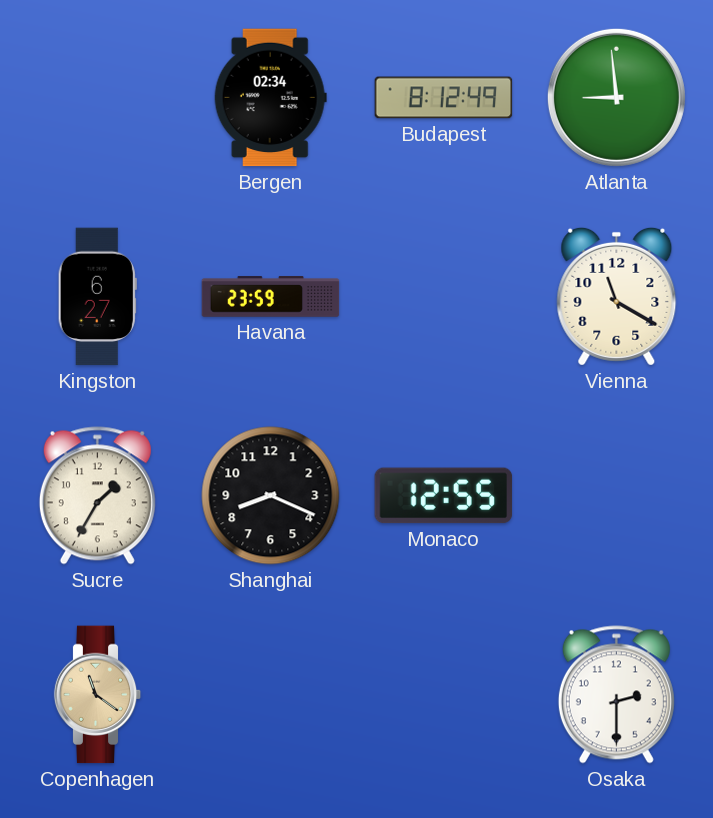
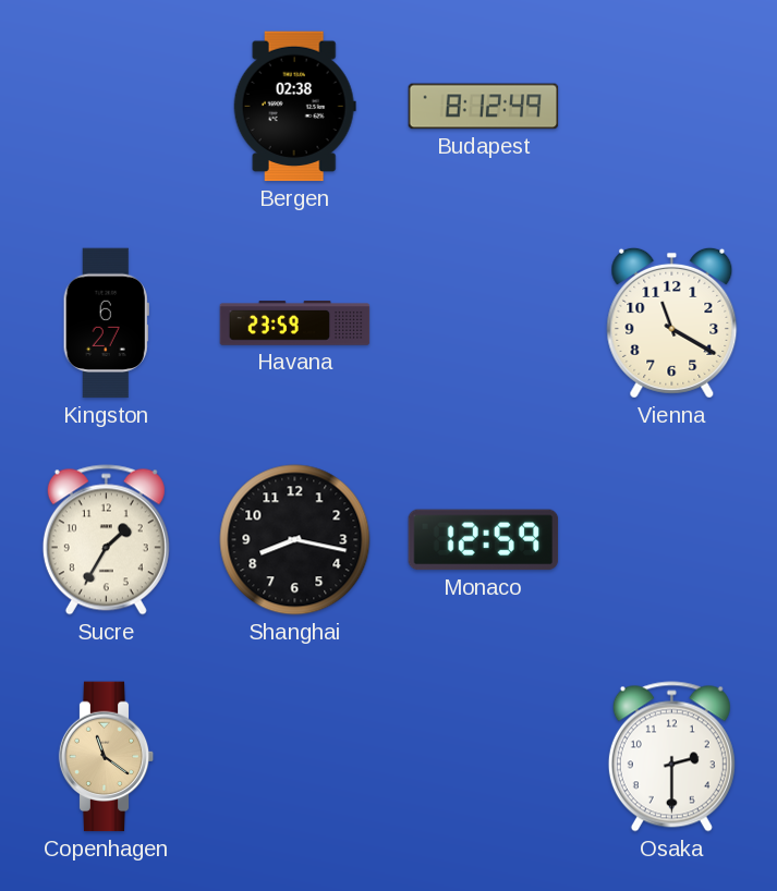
Bergen: 02:34 -> 02:38 (294, 107)
Atlanta: 8:59 -> none (616, 97)
Shanghai: 8:19 -> 8:17 (295, 540)
Monaco: 12:55 -> 12:59 (484, 540)
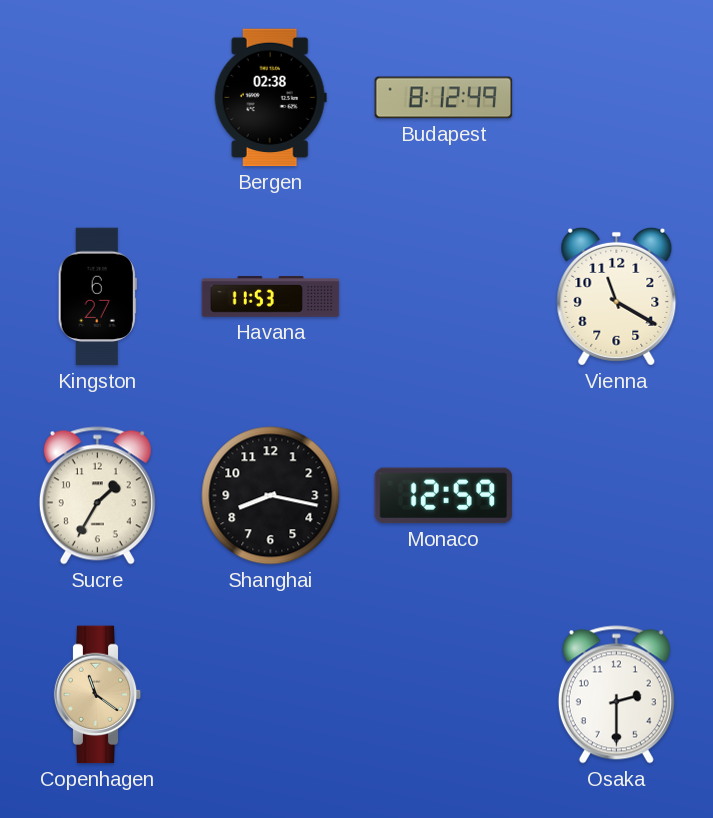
Havana: 23:59 -> 11:53 (271, 297)
